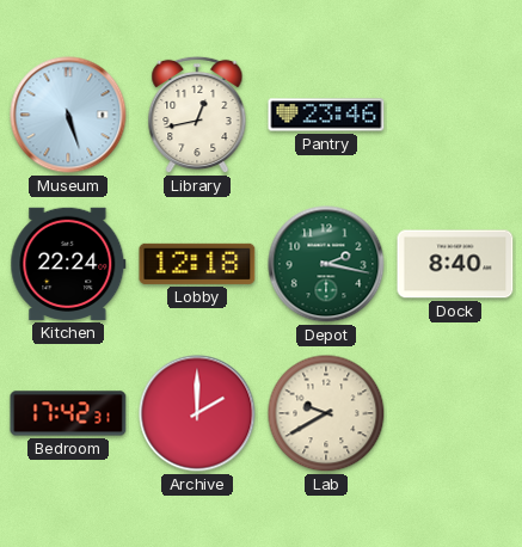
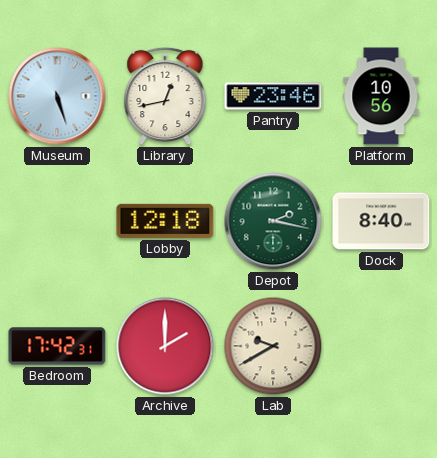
Platform: none -> 10:56 (381, 96)
Kitchen: 22:24 -> none (68, 264)
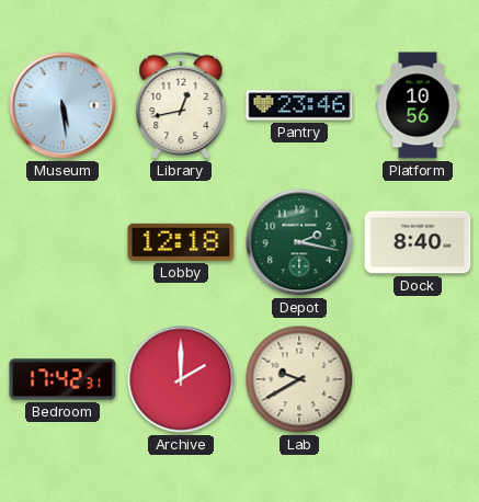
Museum: 5:27 -> 5:29 (62, 105)
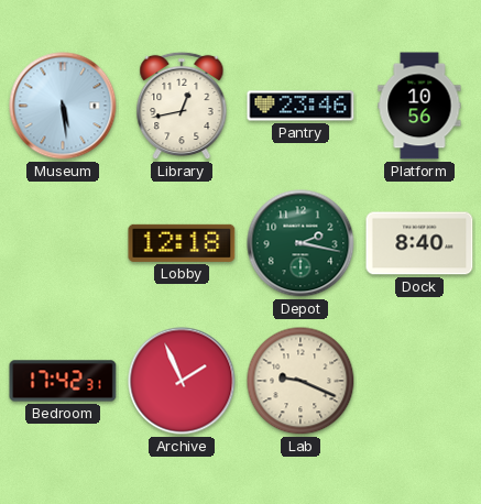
Archive: 2:00 -> 1:56 (182, 381)
Lab: 9:40 -> 9:19 (300, 381)
